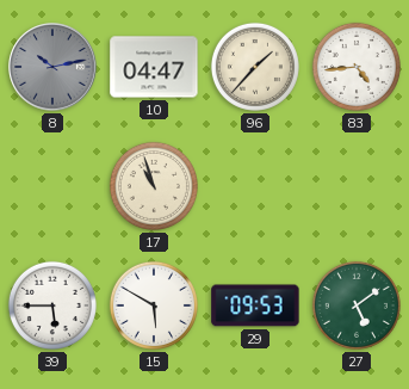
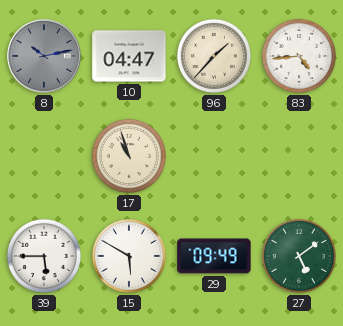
29: 09:53 -> 09:49 (214, 256)
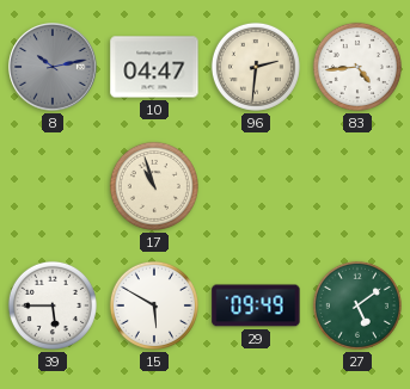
96: 1:37 -> 2:31 (256, 67)
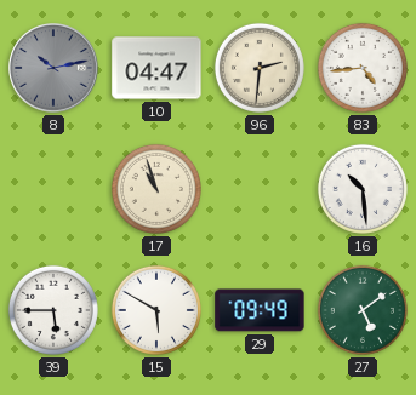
16: none -> 10:29 (363, 189)
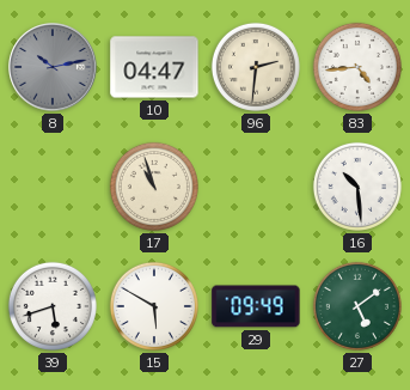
39: 5:45 -> 5:42 (53, 306)
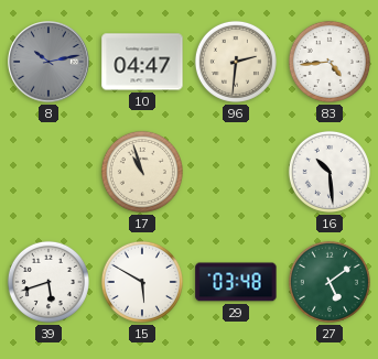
29: 09:49 -> 03:48 (236, 282)
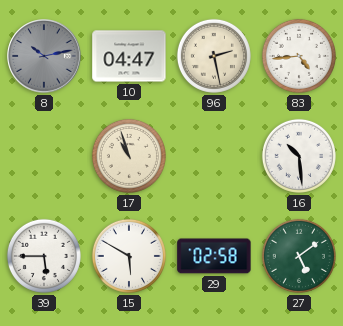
96: 2:31 -> 2:28 (214, 56)
39: 5:42 -> 5:45 (44, 256)
29: 03:48 -> 02:58 (214, 256)
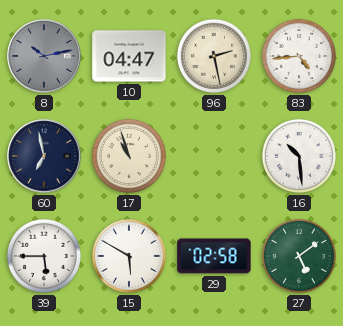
60: none -> 6:58 (44, 156)
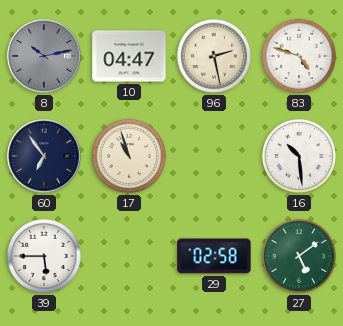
83: 4:44 -> 4:48 (299, 56)
60: 6:58 -> 6:54 (44, 156)
15: 5:50 -> none (129, 256)
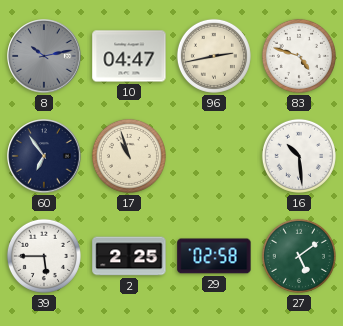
96: 2:28 -> 2:43 (214, 56)
2: none -> 2:25 (129, 256)
